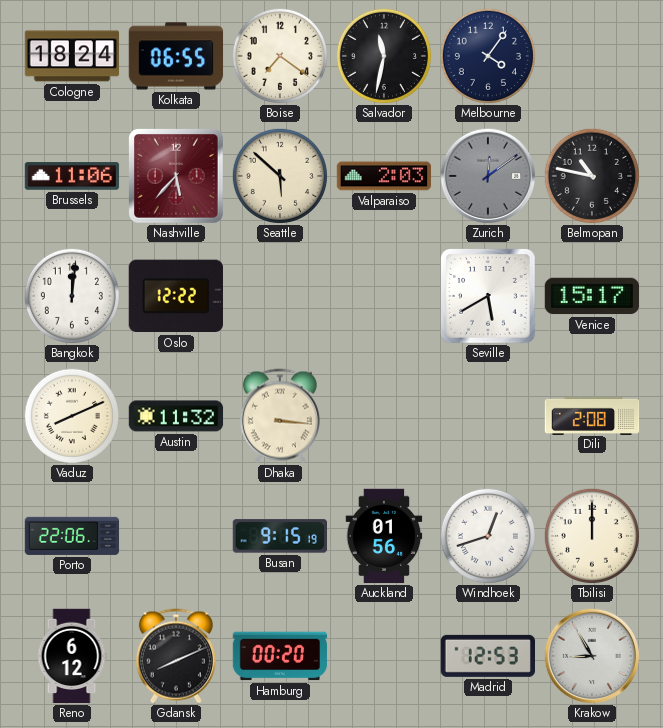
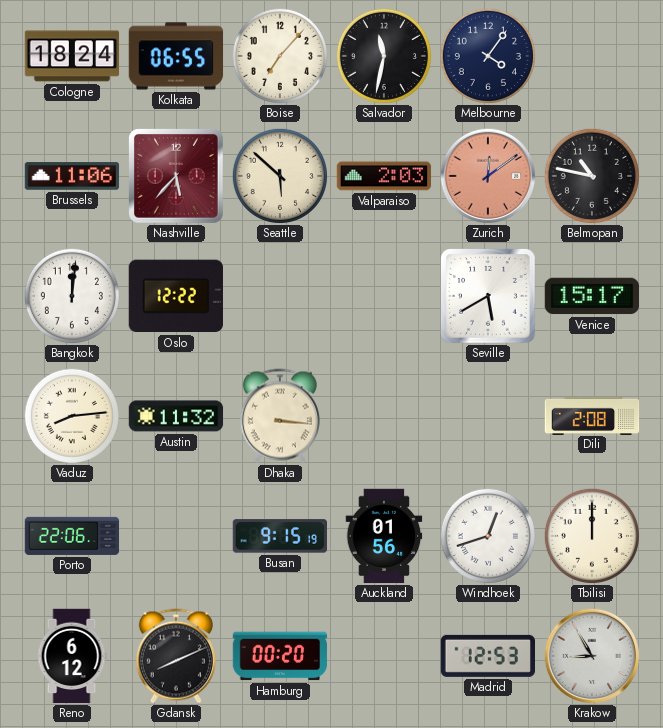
Boise: 7:21 -> 7:07 (280, 56)
Zurich dial: grey -> salmon (487, 175)
Vaduz: 8:11 -> 8:14 (72, 416)
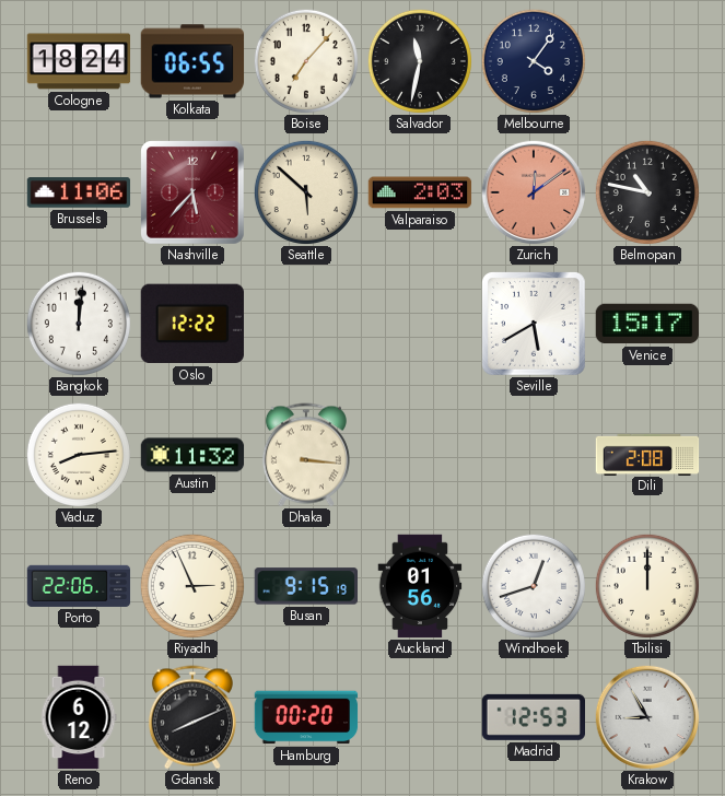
Riyadh: none -> 2:56 (192, 586)
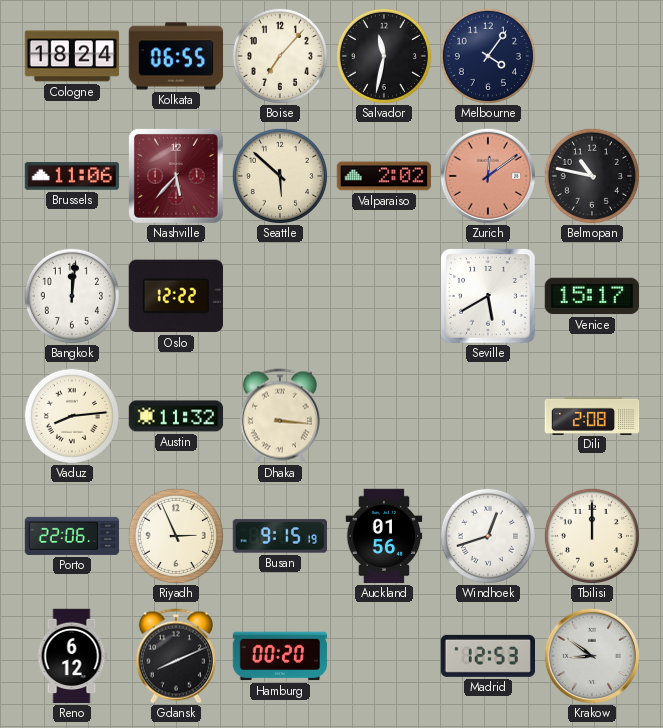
Valparaiso: 2:03 -> 2:02 (384, 176)
Krakow: 8:55 -> 8:51 (591, 655)
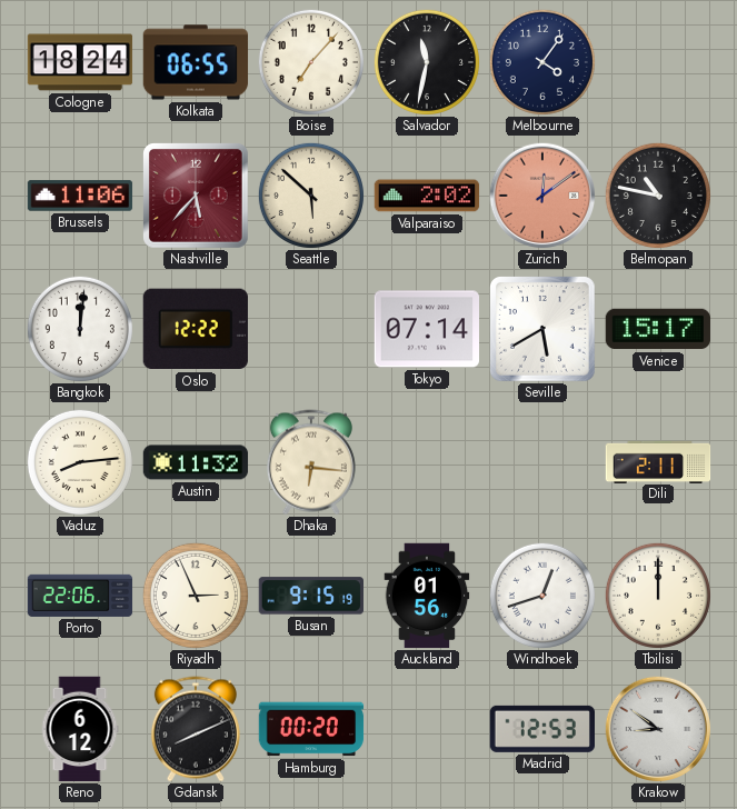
Tokyo: none -> 07:14 (427, 329)
Dhaka: 3:16 -> 6:16 (311, 462)
Dili: 2:08 -> 2:11 (658, 461)
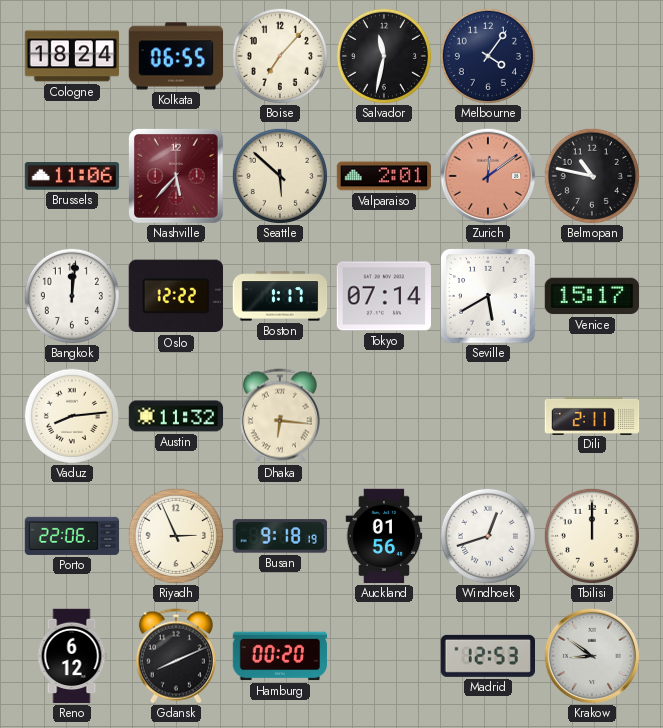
Valparaiso: 2:02 -> 2:01 (384, 176)
Boston: none -> 1:17 (280, 296)
Busan: 9:15 -> 9:18 (279, 536)
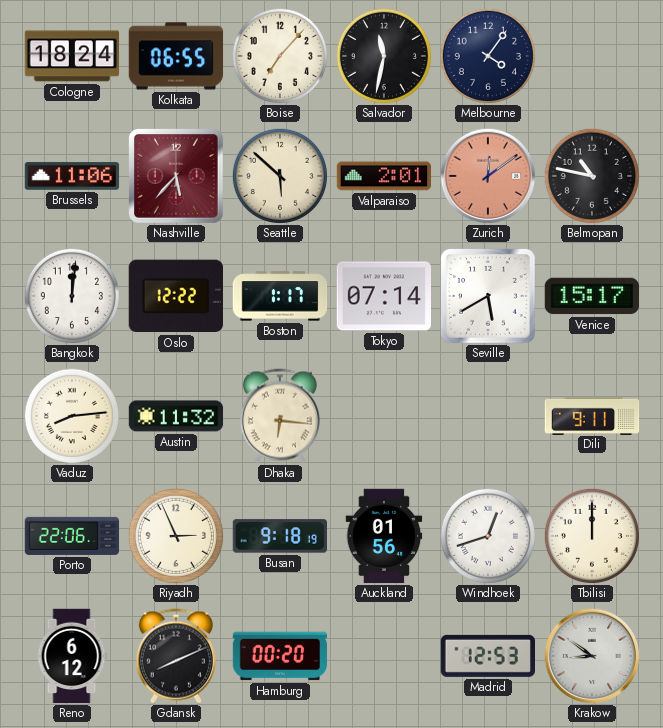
Dili: 2:11 -> 9:11 (592, 415)
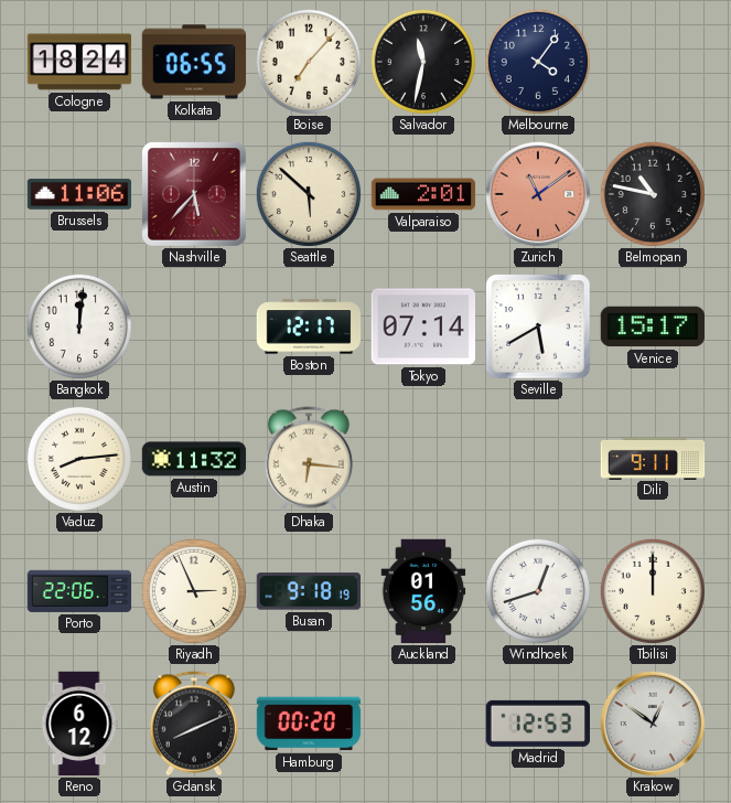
Zurich: 12:09 -> 11:09 (537, 193)
Oslo: 12:22 -> none (176, 296)
Boston: 1:17 -> 12:17 (309, 326)
Krakow: 8:51 -> 12:51 (652, 722)
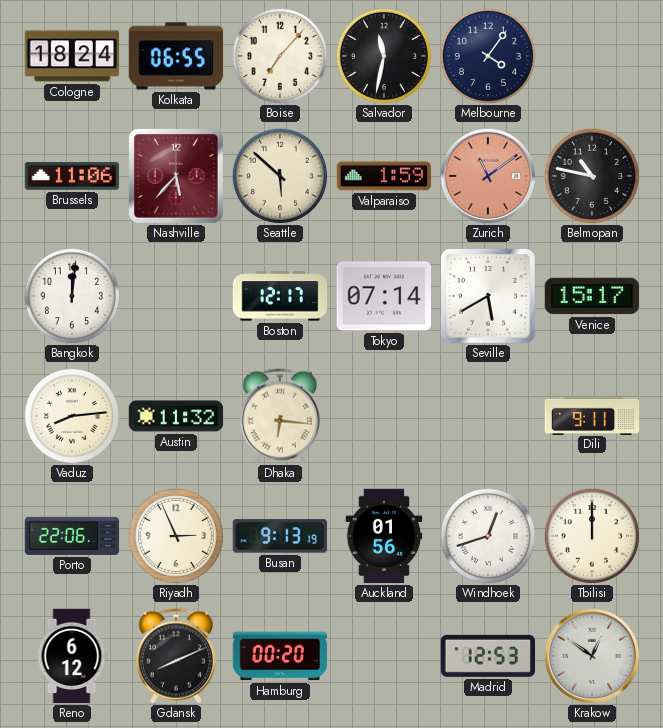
Valparaiso: 2:01 -> 1:59 (384, 176)
Busan: 9:18 -> 9:13 (279, 536)
